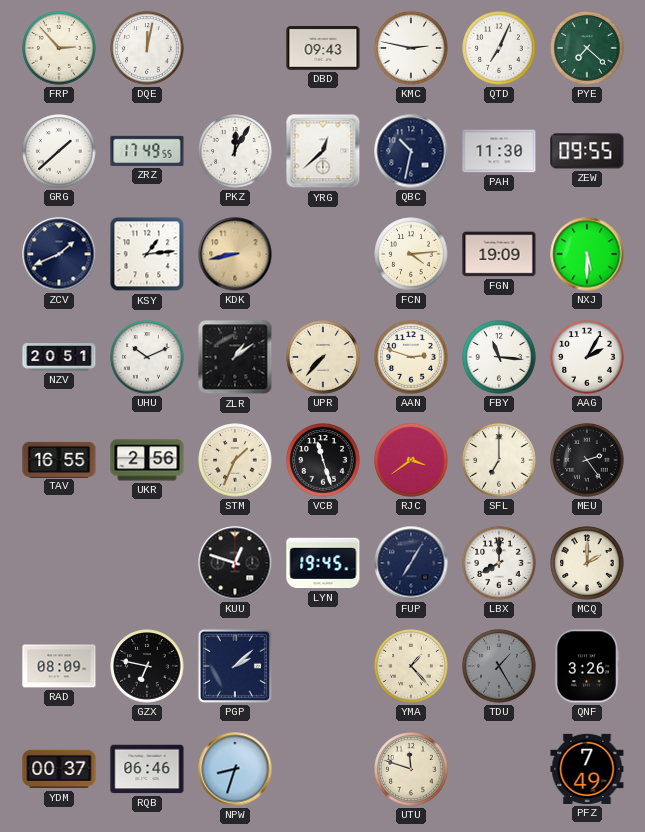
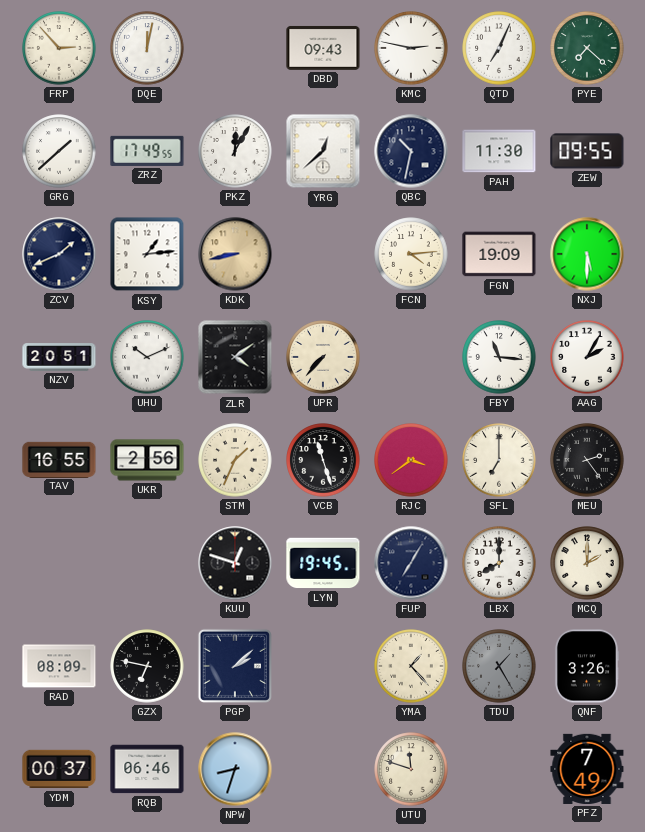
ZLR: 1:09 -> 4:09 (235, 357)
AAN: 2:48 -> none (411, 357)
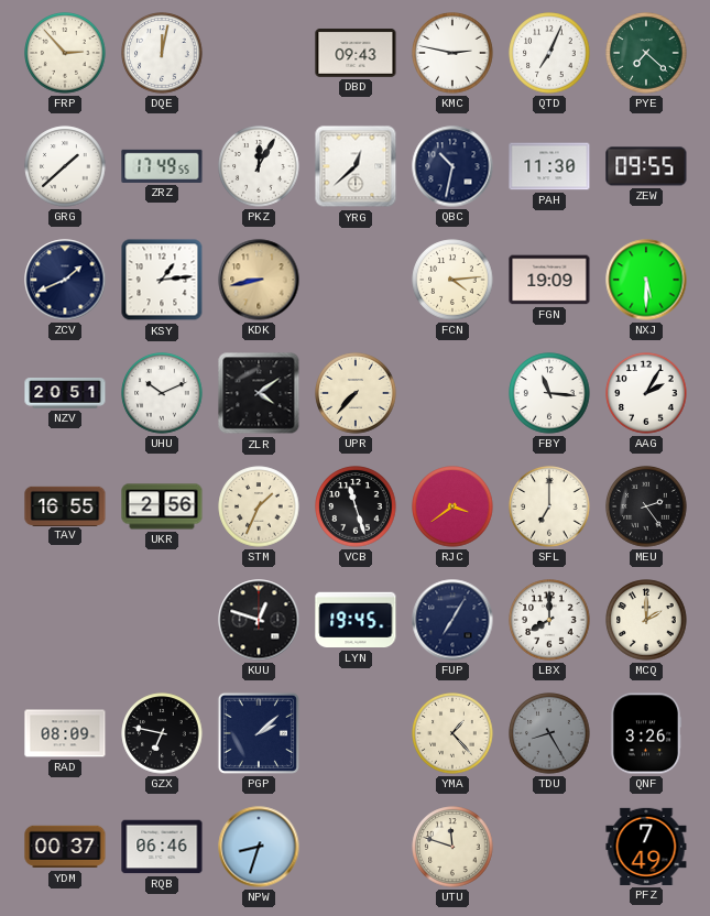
TDU: 1:25 -> 8:25 (549, 733)
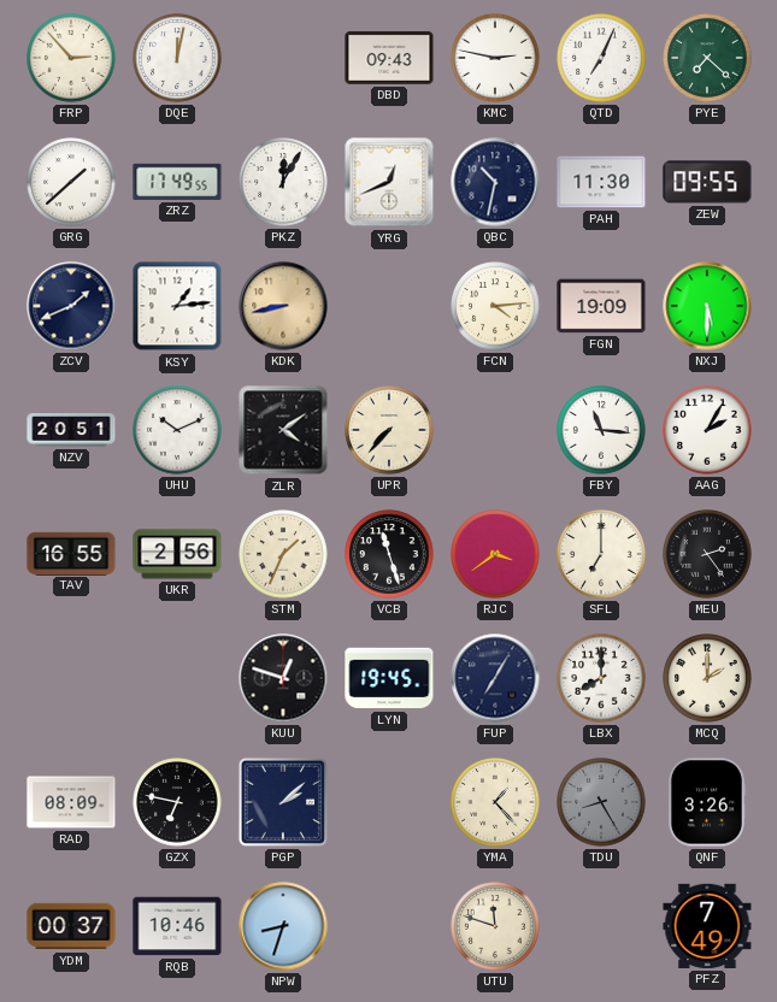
YRG: 12:38 -> 12:41 (389, 182)
RQB: 06:46 -> 10:46 (177, 926)
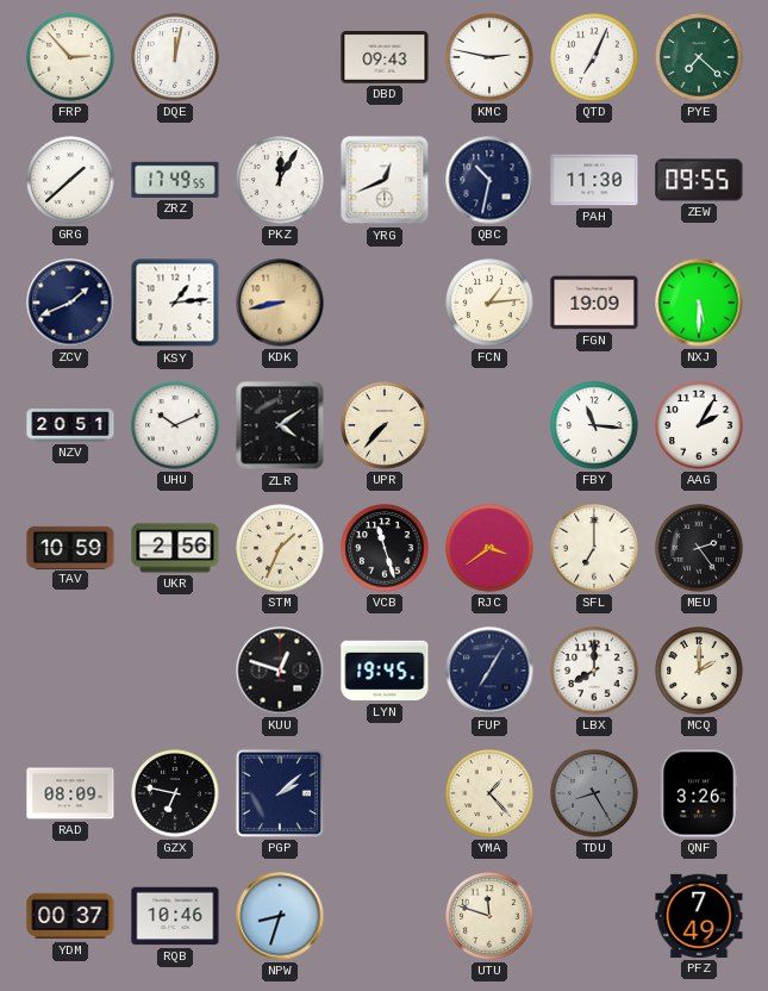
FCN: 4:14 -> 1:14 (489, 303)
TAV: 16:55 -> 10:59 (70, 547)
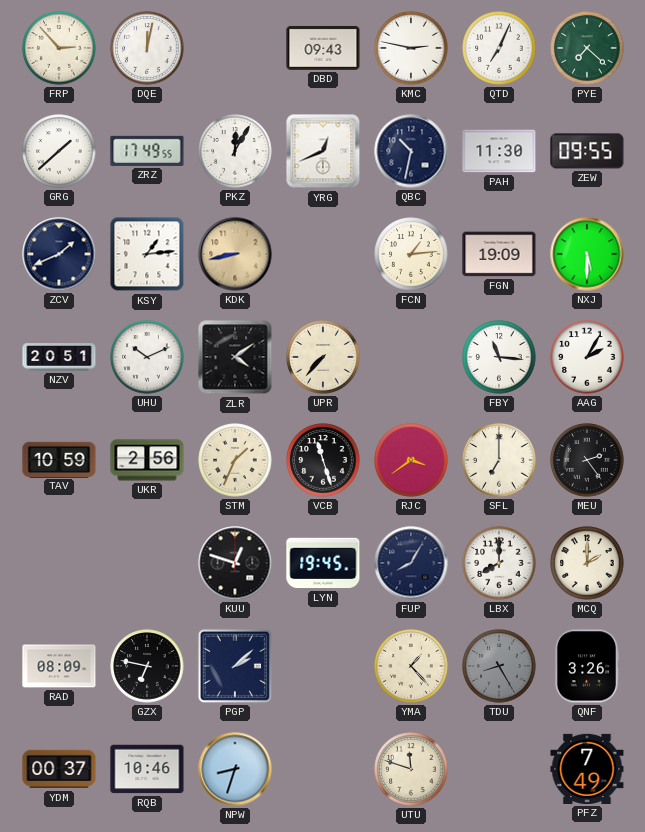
FUP: 7:05 -> 8:05 (411, 563)
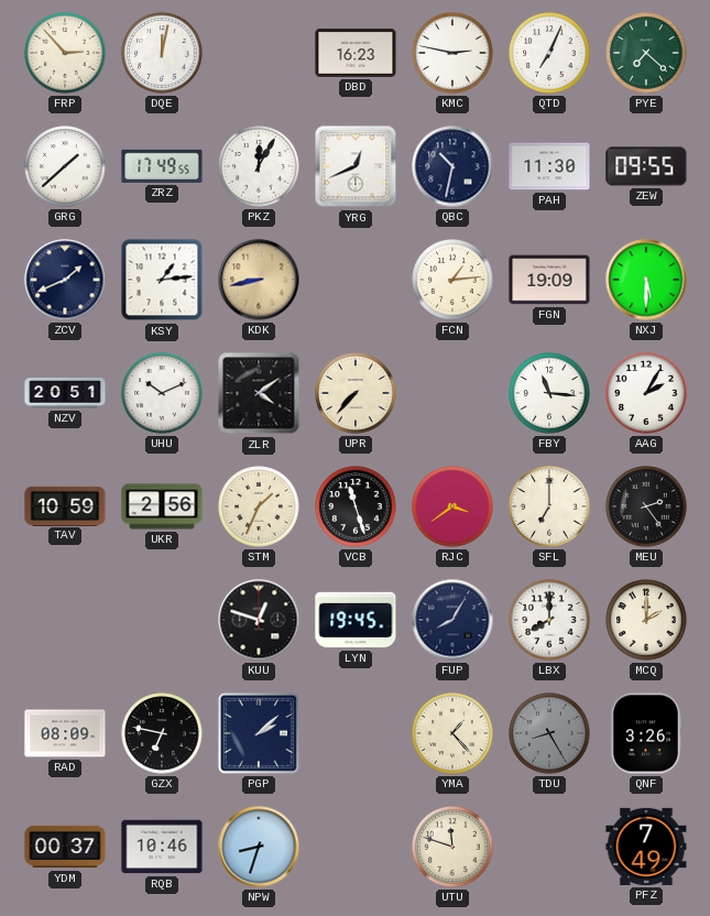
DBD: 09:43 -> 16:23 (356, 53)
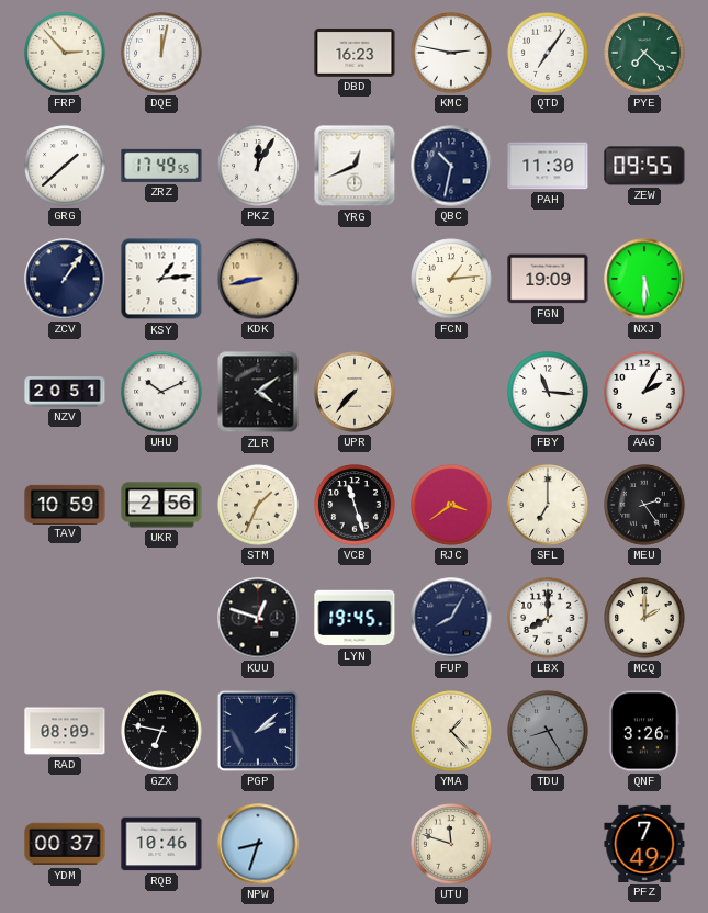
QTD: 7:04 -> 7:06 (548, 53)
ZCV: 1:41 -> 1:06 (65, 279)
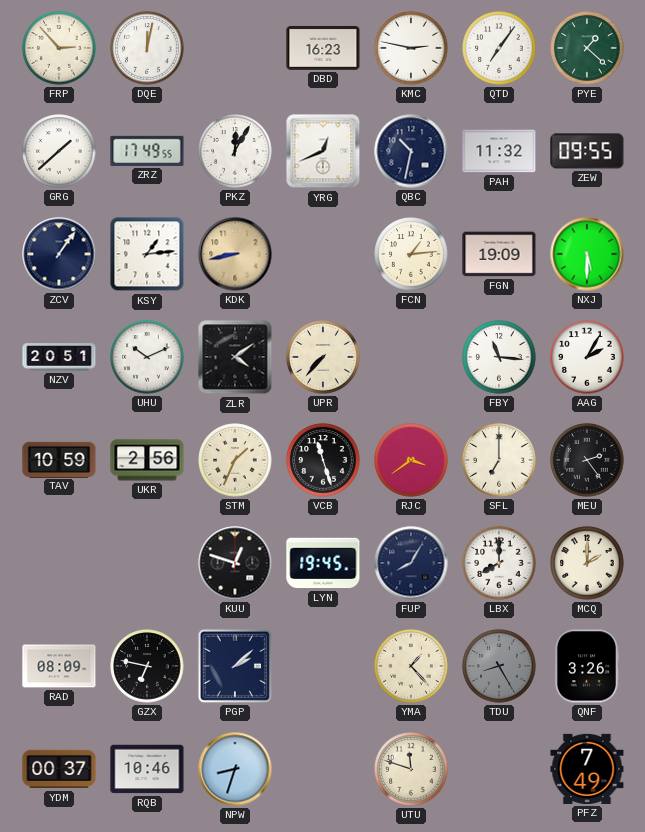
PYE: 7:22 -> 1:22 (587, 48)
PAH: 11:30 -> 11:32 (499, 151)
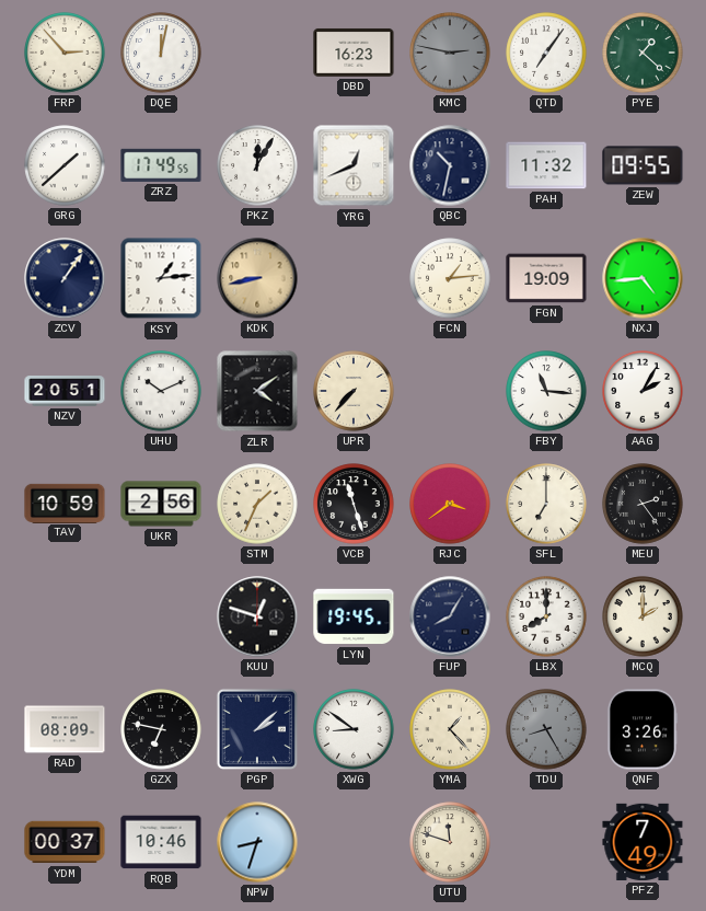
KMC dial: white -> grey (450, 53)
NXJ: 5:30 -> 4:44 (643, 278)
XWG: none -> 8:51 (354, 729)
